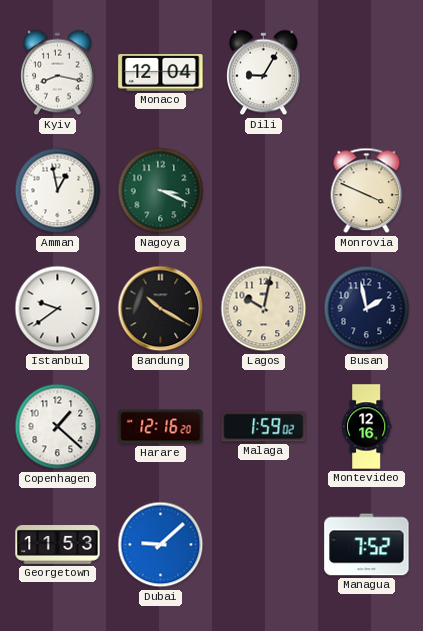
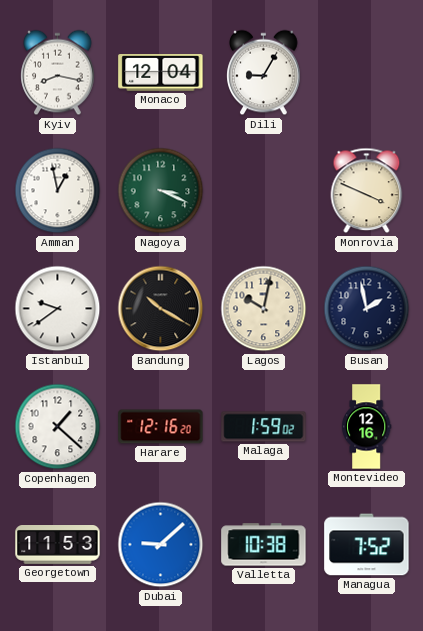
Valletta: none -> 10:38 (264, 545)
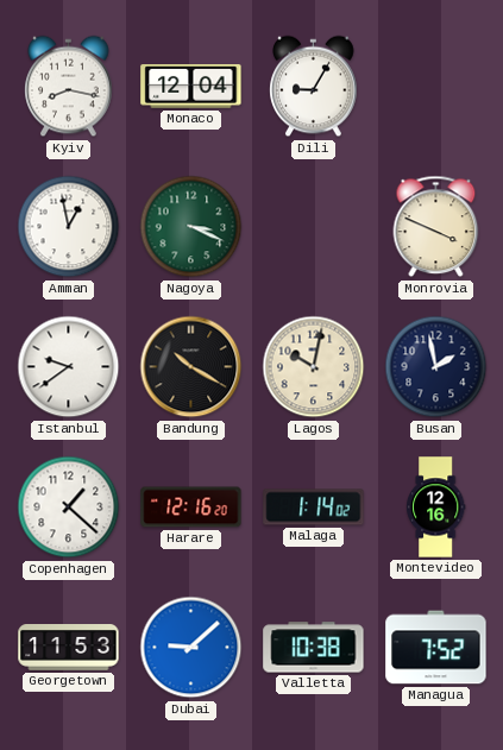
Malaga: 1:59 -> 1:14 (314, 508)
